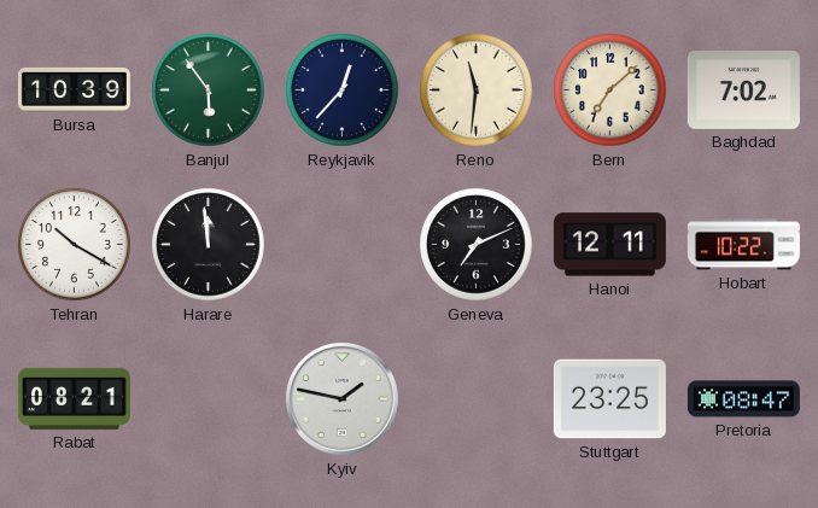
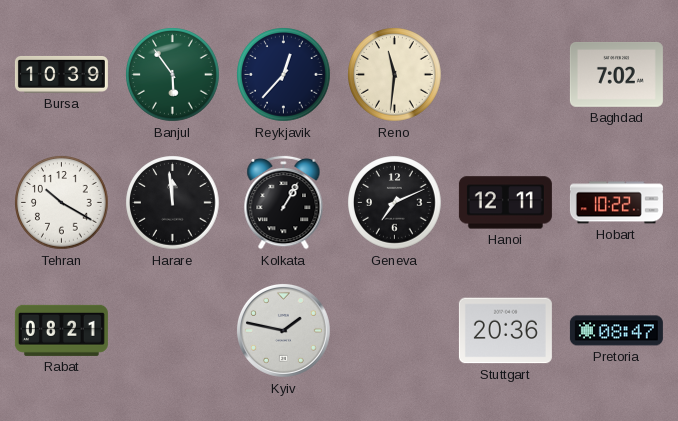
Bern: 7:08 -> none (610, 90)
Kolkata: none -> 1:05 (284, 202)
Stuttgart: 23:25 -> 20:36 (505, 331)
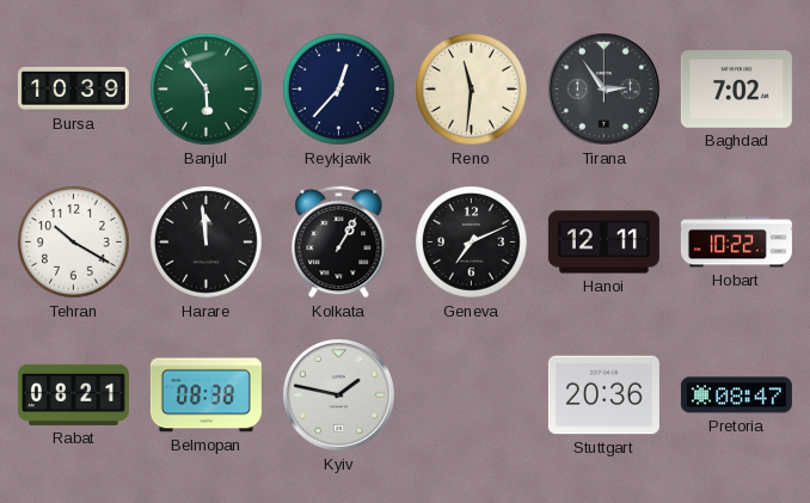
Tirana: none -> 2:54 (603, 88)
Belmopan: none -> 08:38 (205, 395)
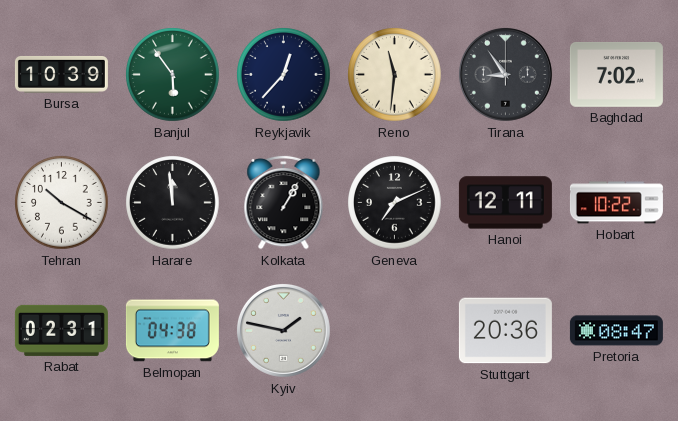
Tirana: 2:54 -> 8:54 (505, 74)
Rabat: 08:21 -> 02:31 (61, 330)
Belmopan: 08:38 -> 04:38 (172, 331)
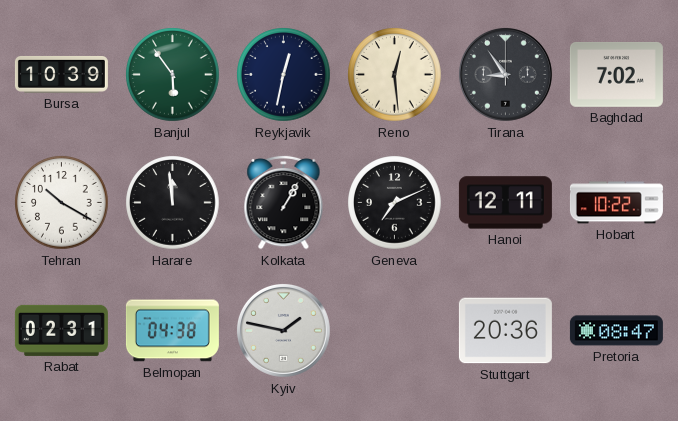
Reykjavik: 12:37 -> 12:32 (284, 75)
Reno: 11:31 -> 12:29 (395, 75)
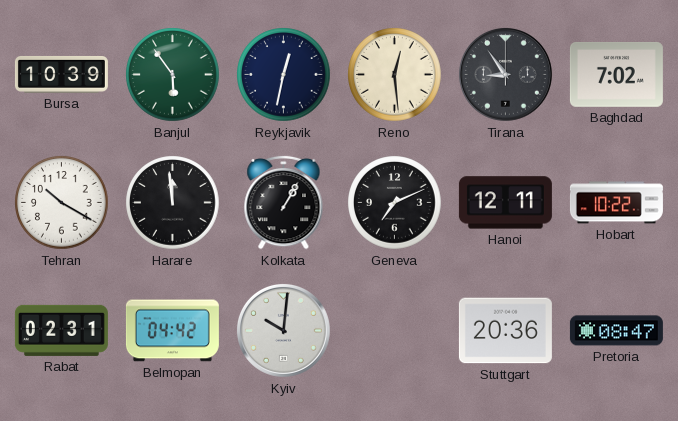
Belmopan: 04:38 -> 04:42 (172, 331)
Kyiv: 1:47 -> 10:01 (283, 330)
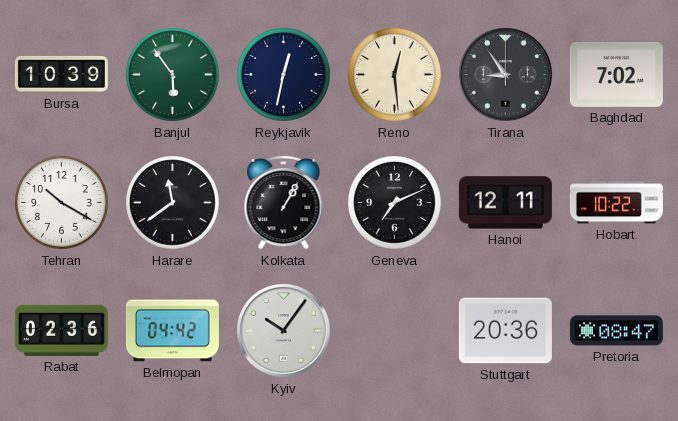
Harare: 11:59 -> 11:39 (173, 203)
Rabat: 02:31 -> 02:36 (61, 330)
Kyiv: 10:01 -> 10:06 (283, 330)
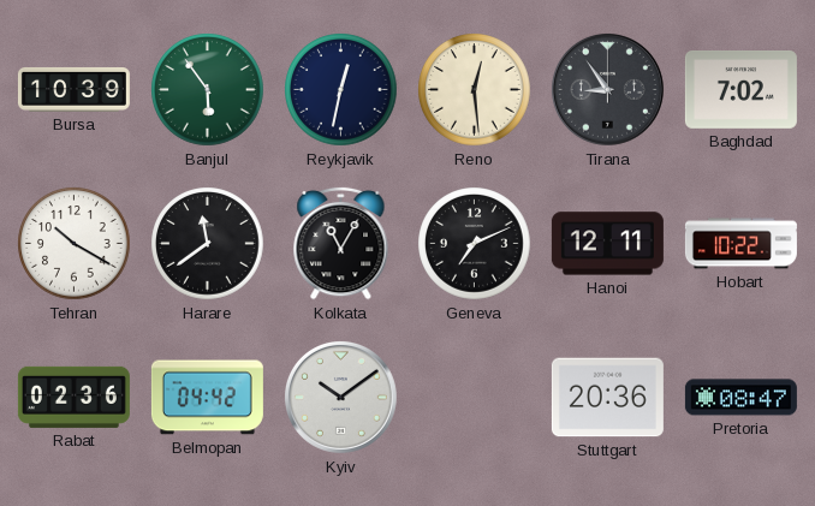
Kolkata: 1:05 -> 11:05 (341, 243)
Kyiv: 10:06 -> 10:09 (340, 397)
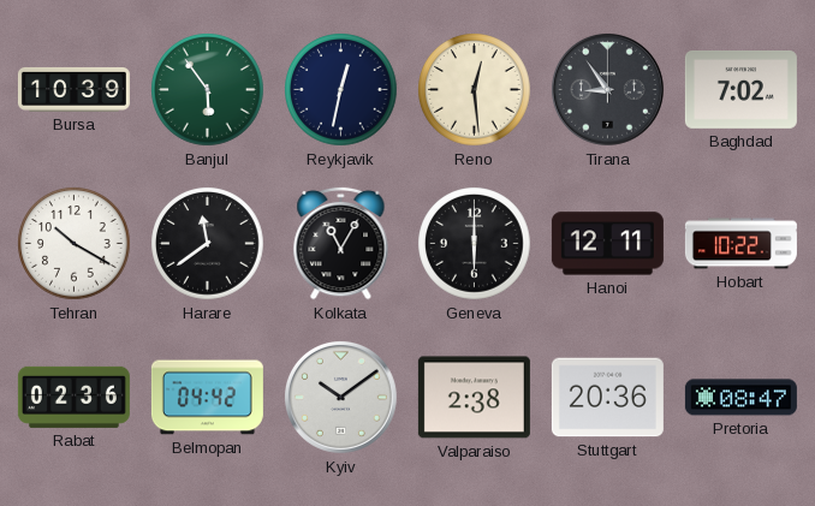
Geneva: 7:11 -> 6:00 (475, 244)
Valparaiso: none -> 2:38 (474, 398)
